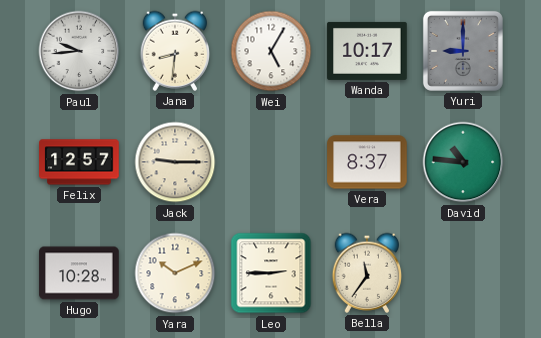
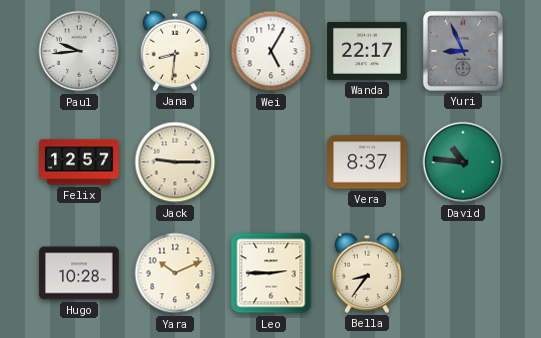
Wanda: 10:17 -> 22:17 (367, 51)
Yuri: 9:00 -> 8:56 (463, 51)
Bella: 11:36 -> 8:36 (367, 273)
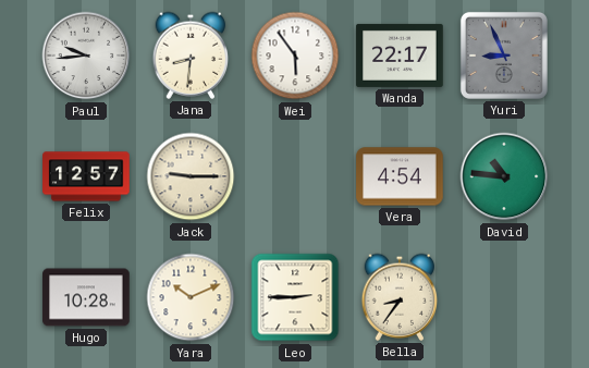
Wei: 5:05 -> 5:54 (295, 56)
Vera: 8:37 -> 4:54 (400, 176)
